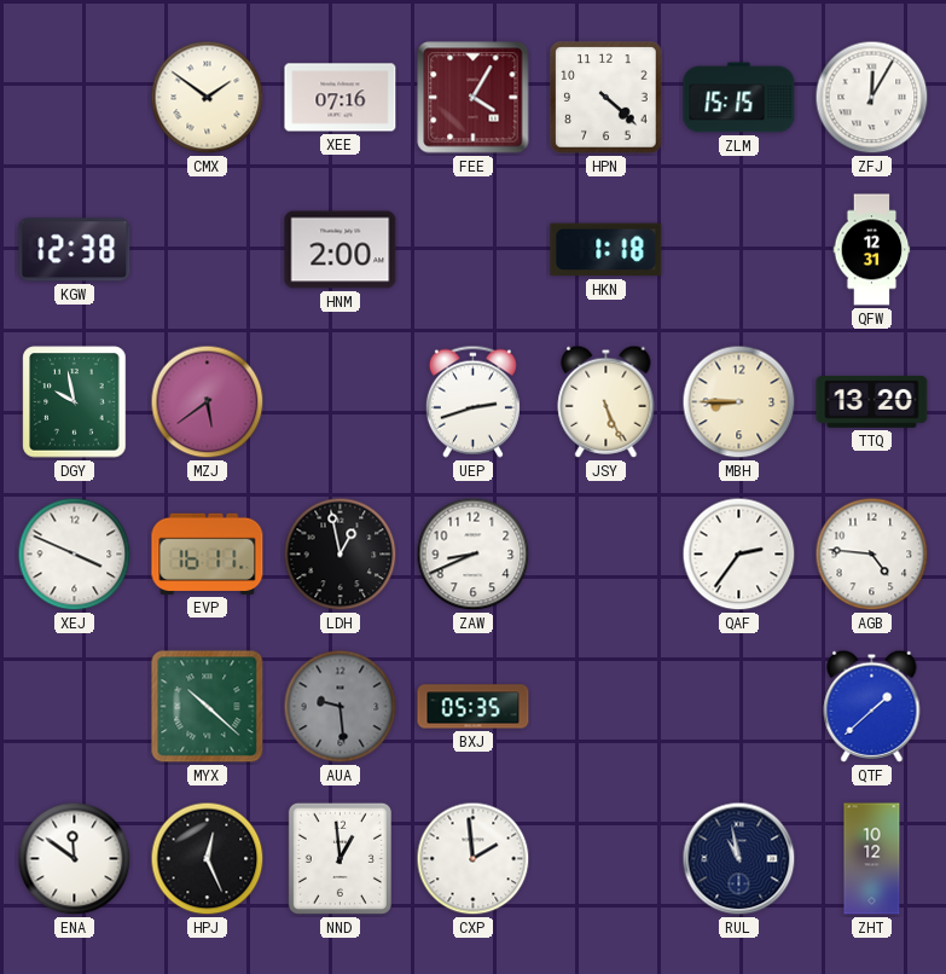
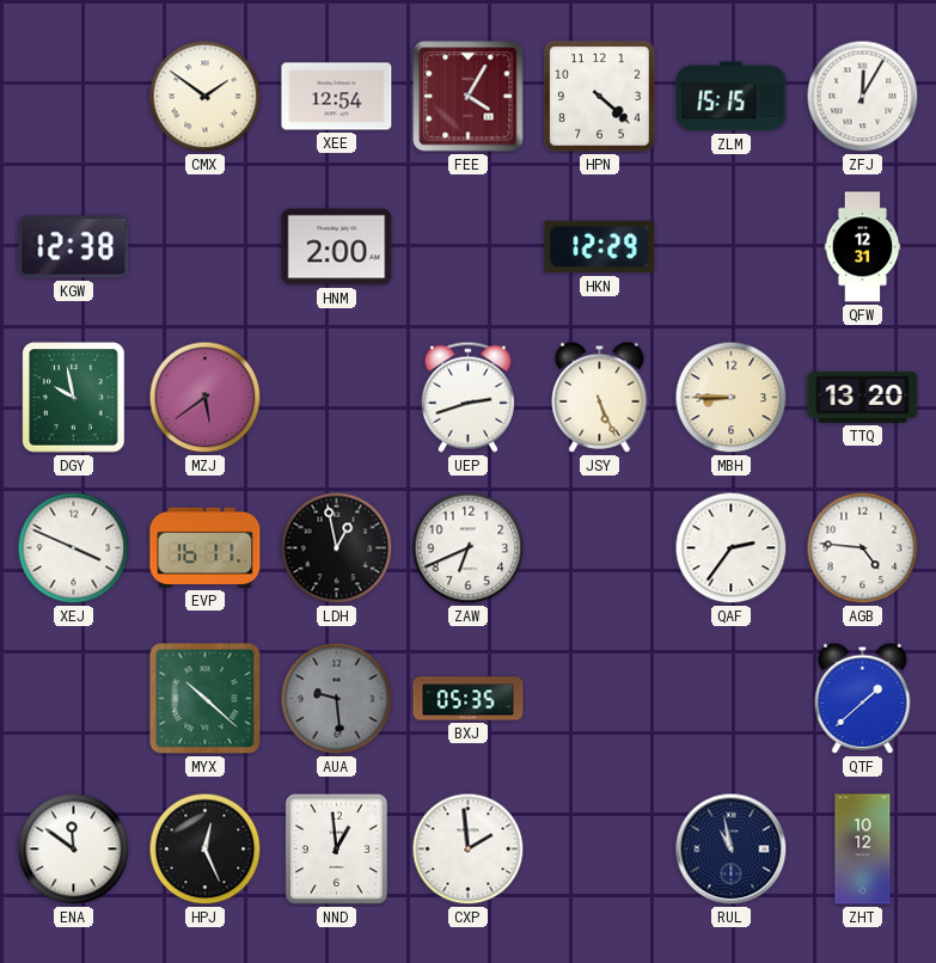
XEE: 07:16 -> 12:54 (337, 97)
HKN: 1:18 -> 12:29 (600, 247)
ZAW: 8:41 -> 6:41 (469, 548)
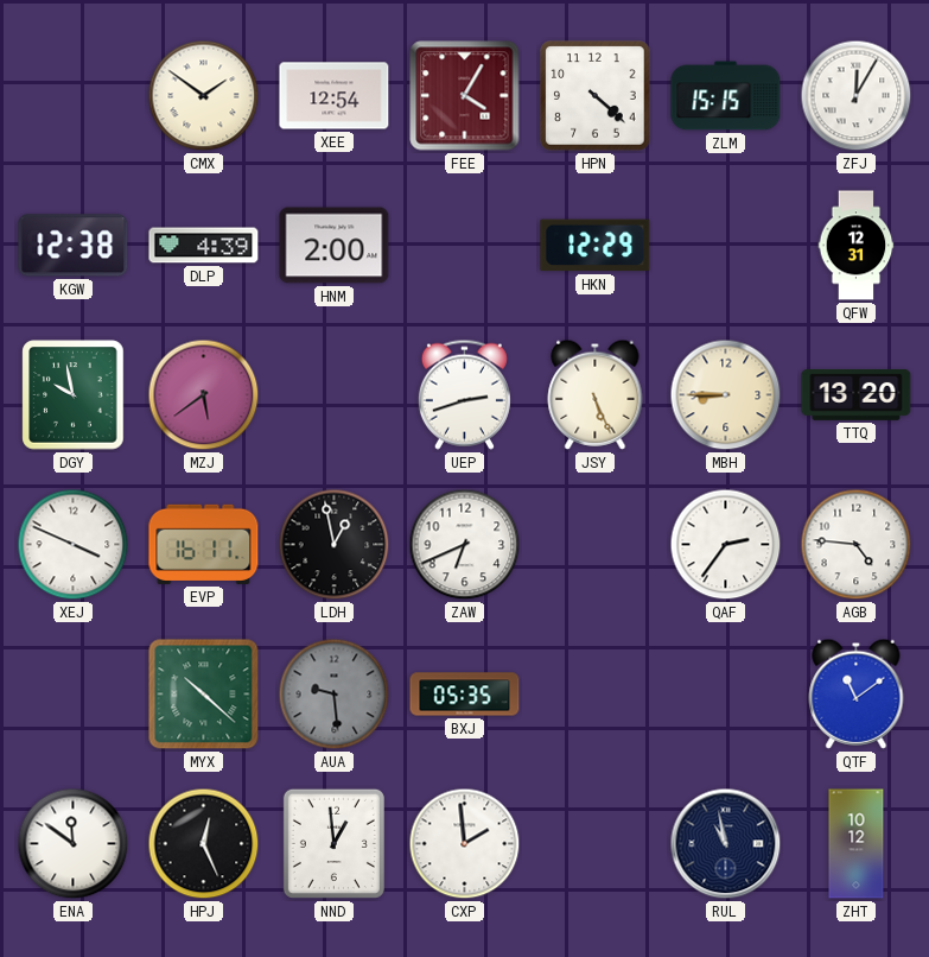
DLP: none -> 4:39 (204, 246)
QTF: 1:38 -> 11:09 (857, 693)
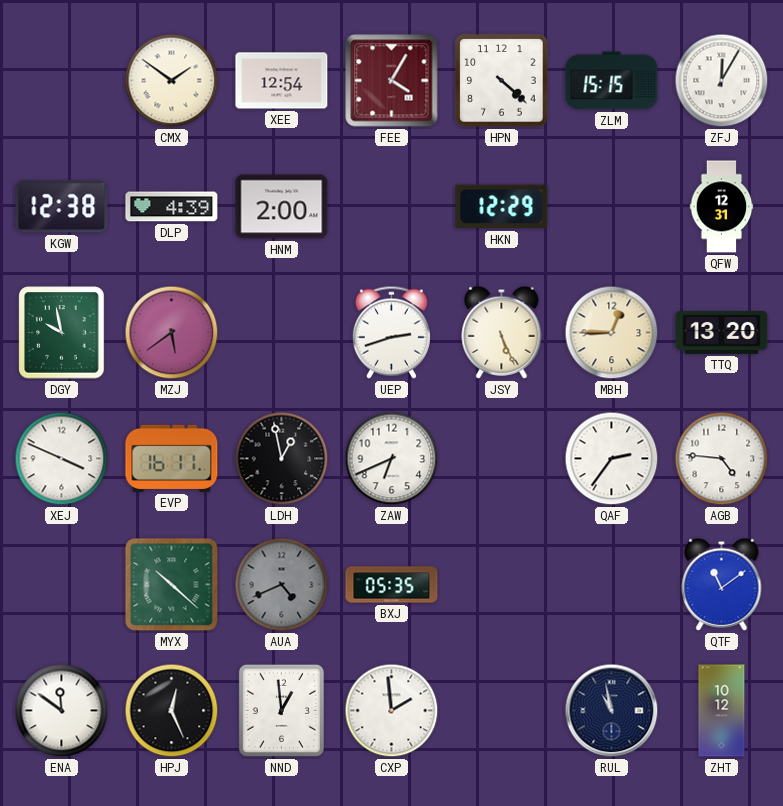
MBH: 8:45 -> 12:45 (612, 333)
AUA: 9:29 -> 4:41 (282, 585)
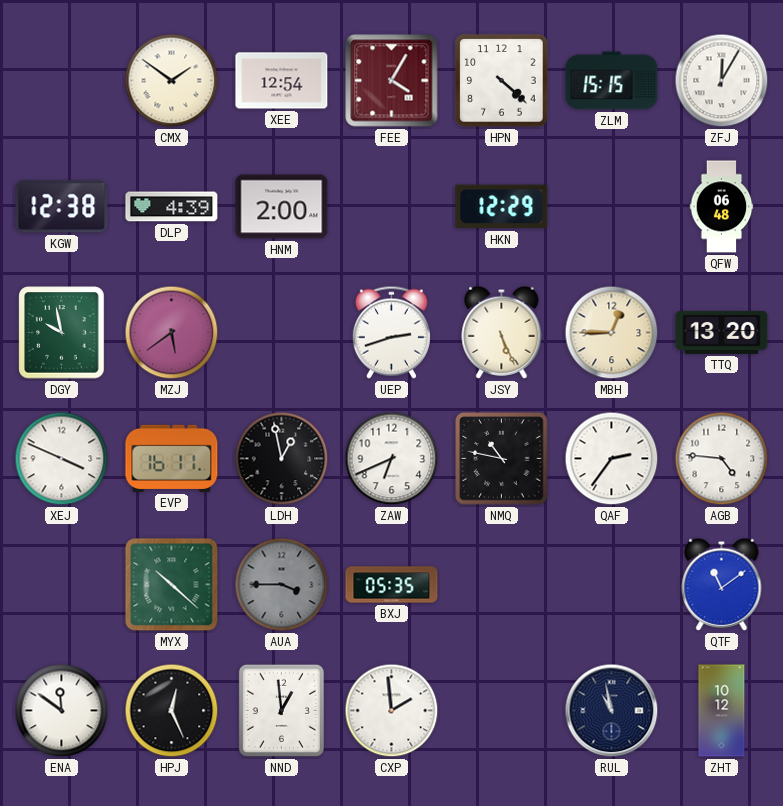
QFW: 12:31 -> 06:48 (722, 207)
NMQ: none -> 10:47 (502, 459)
AUA: 4:41 -> 3:45 (282, 585)
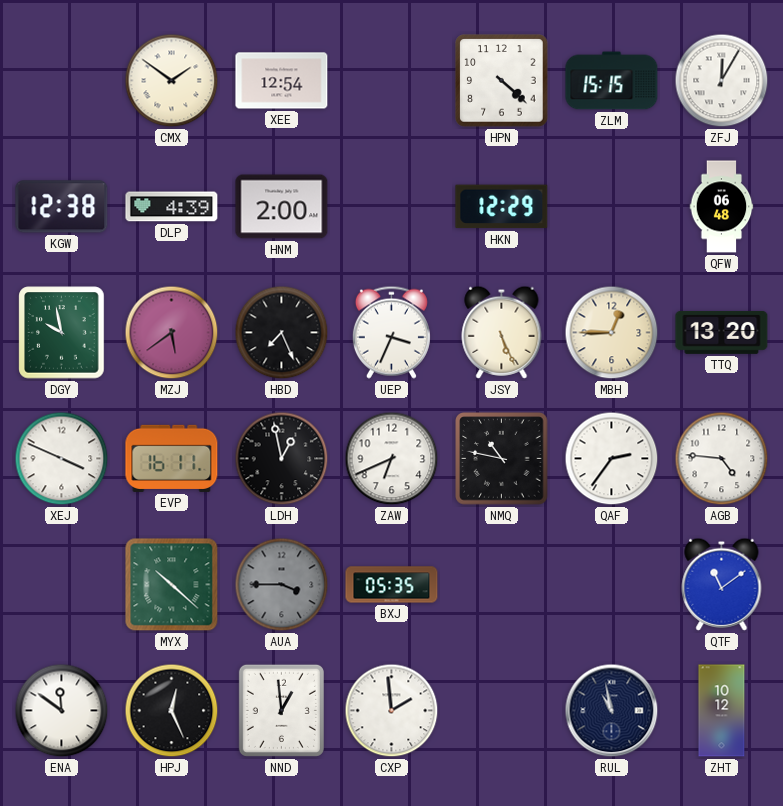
FEE: 4:05 -> none (392, 81)
HBD: none -> 7:26 (282, 333)
UEP: 2:42 -> 3:34 (391, 332)
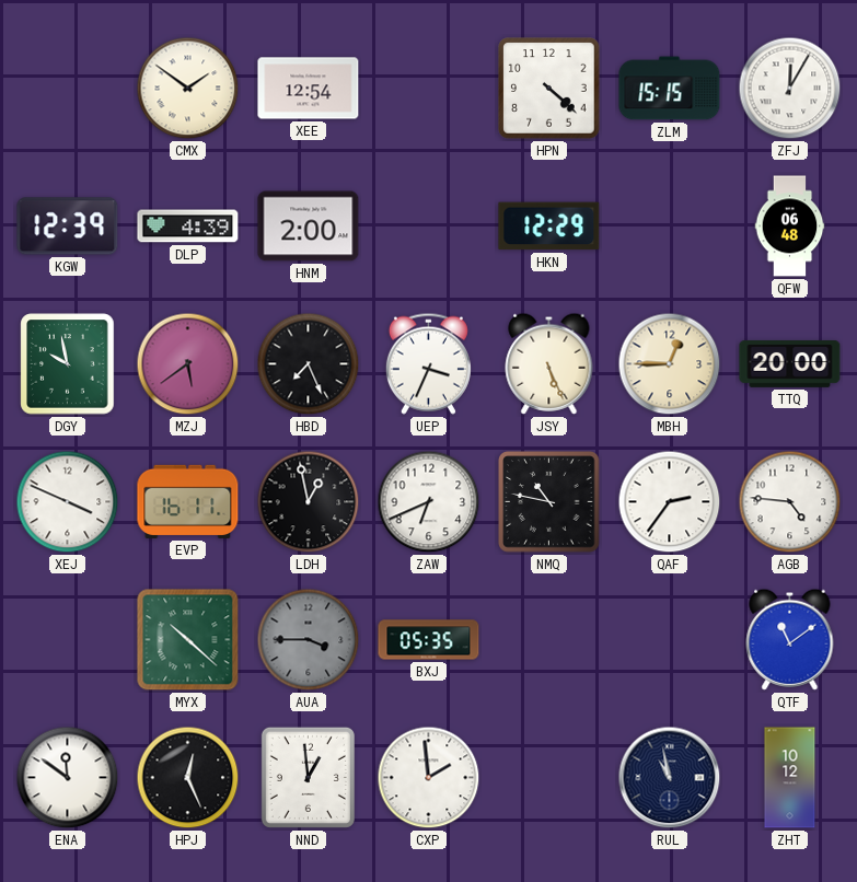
KGW: 12:38 -> 12:39 (68, 227)
TTQ: 13:20 -> 20:00 (790, 363)
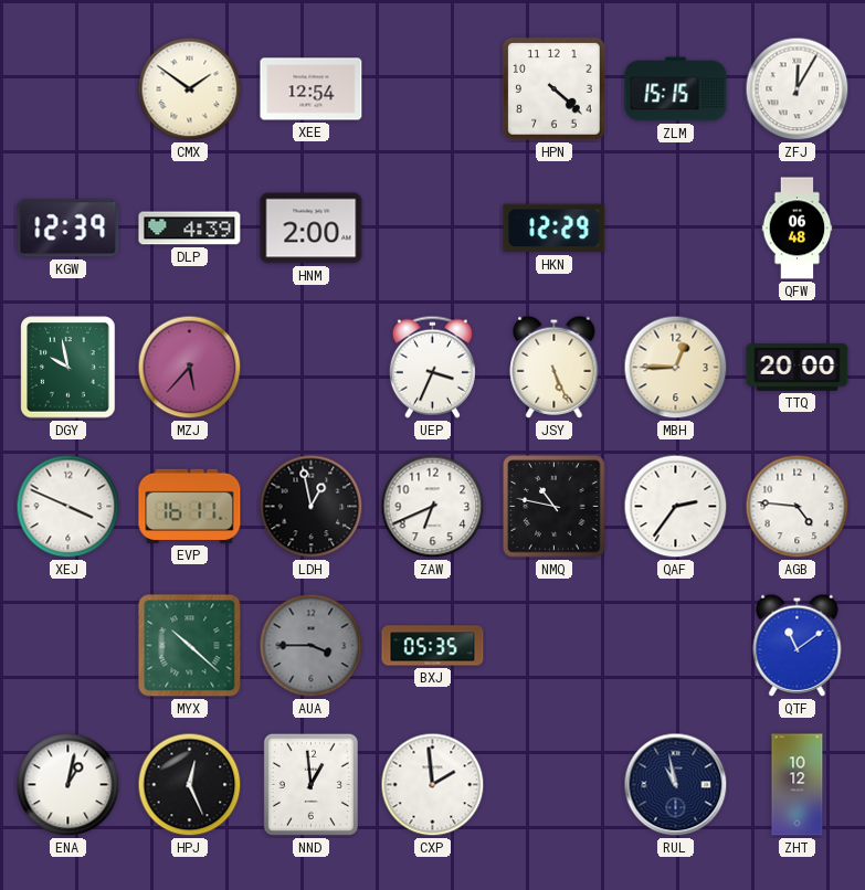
MZJ: 5:39 -> 5:37 (190, 368)
HBD: 7:26 -> none (309, 364)
ENA: 11:51 -> 1:02 (68, 785)
